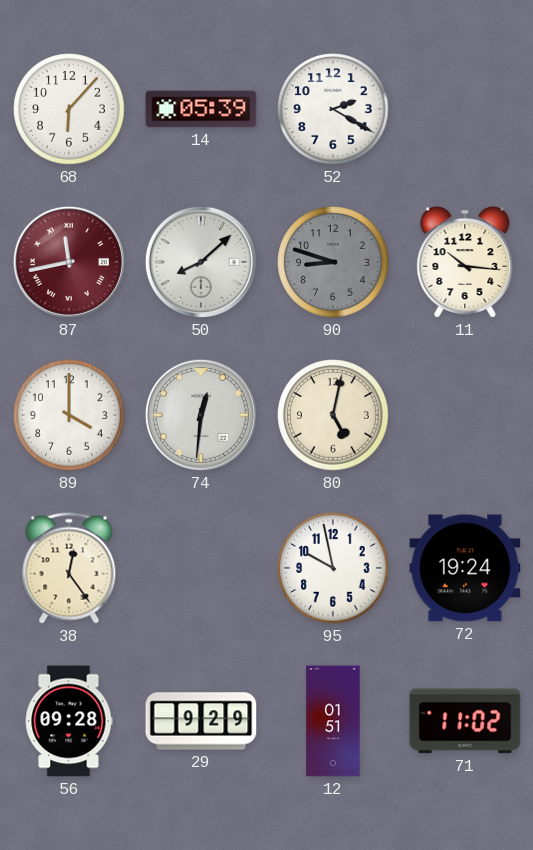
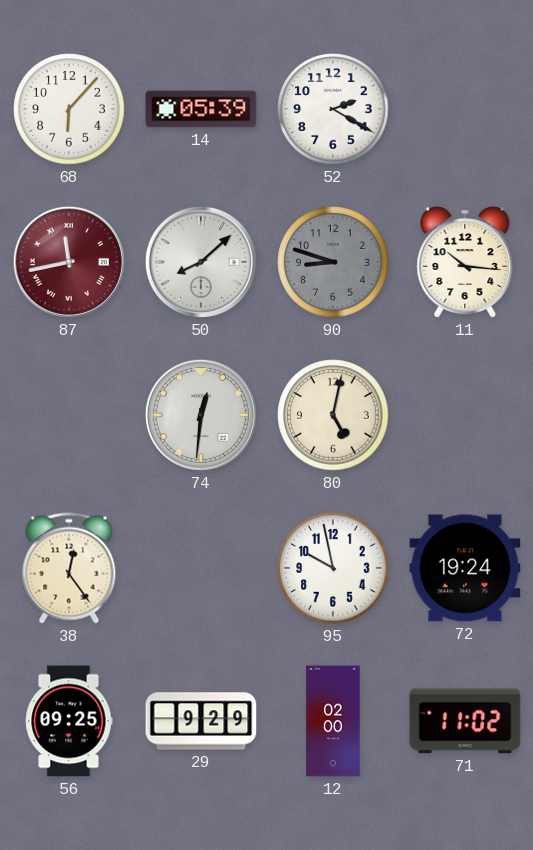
89: 4:00 -> none (69, 415)
56: 09:28 -> 09:25 (69, 721)
12: 01:51 -> 02:00 (333, 721)
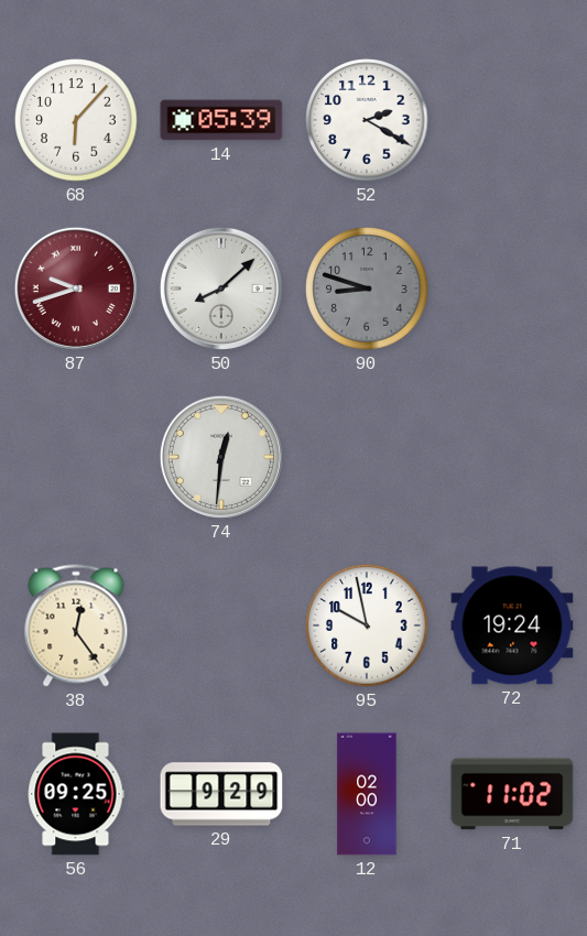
87: 11:43 -> 9:42 (76, 289)
11: 10:16 -> none (465, 262)
80: 5:02 -> none (333, 415)
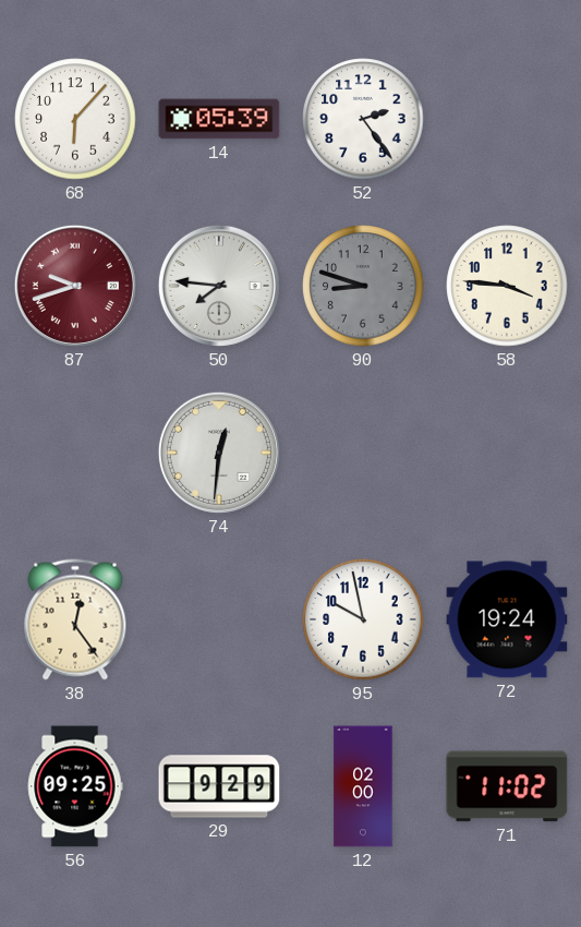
52: 2:20 -> 2:24 (363, 119)
50: 8:08 -> 7:46 (219, 286)
58: none -> 3:46 (507, 286)
